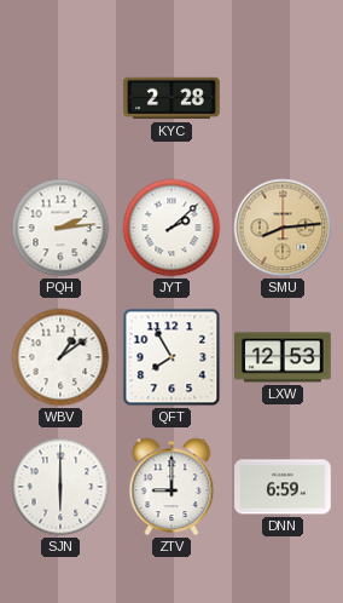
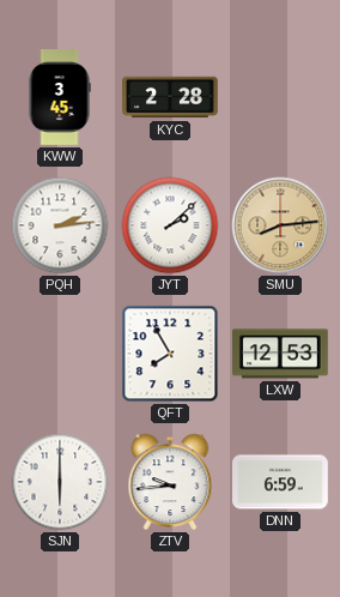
KWW: none -> 3:45 (60, 98)
WBV: 1:09 -> none (60, 357)
ZTV: 9:00 -> 9:44 (170, 482)
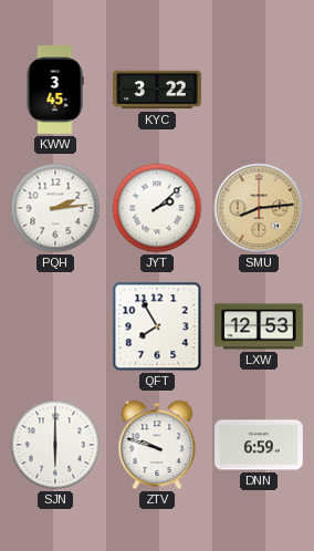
KYC: 2:28 -> 3:22 (158, 90)
ZTV: 9:44 -> 9:48 (157, 445)
